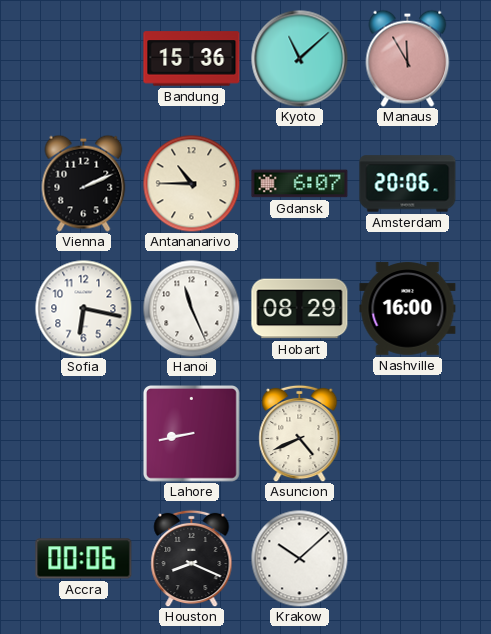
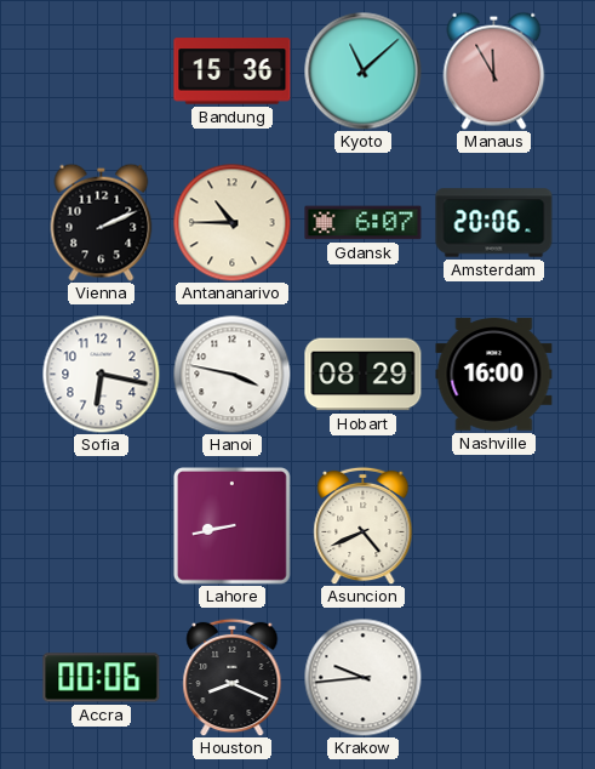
Hanoi: 11:26 -> 3:47 (231, 374)
Krakow: 10:08 -> 9:44 (362, 677)
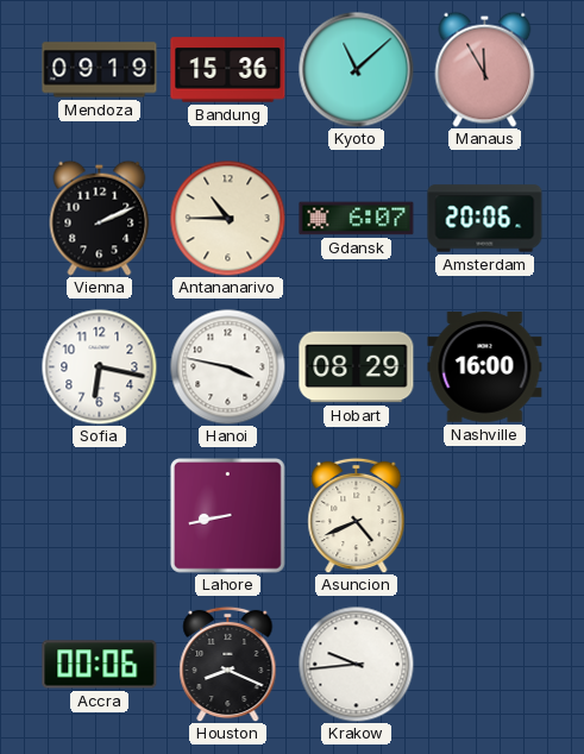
Mendoza: none -> 09:19 (100, 70)
